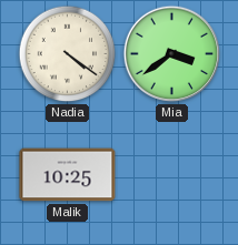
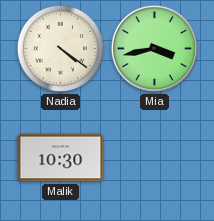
Mia: 3:39 -> 3:43 (155, 49)
Malik: 10:25 -> 10:30 (61, 158)
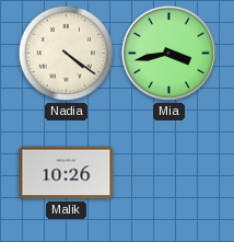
Malik: 10:30 -> 10:26 (67, 173)
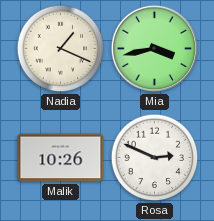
Nadia: 4:21 -> 1:19 (61, 49)
Rosa: none -> 2:49 (155, 158)
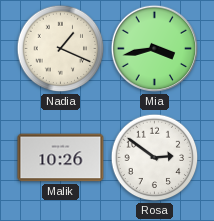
Rosa: 2:49 -> 2:51 (155, 158)
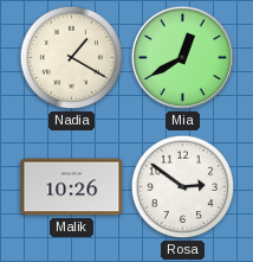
Nadia: 1:19 -> 1:20 (72, 58)
Mia: 3:43 -> 12:40 (183, 58)
